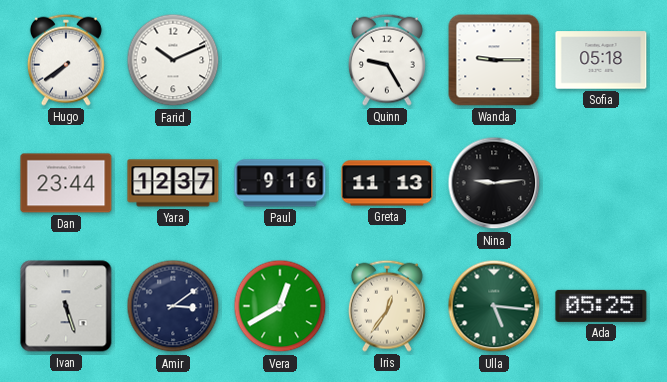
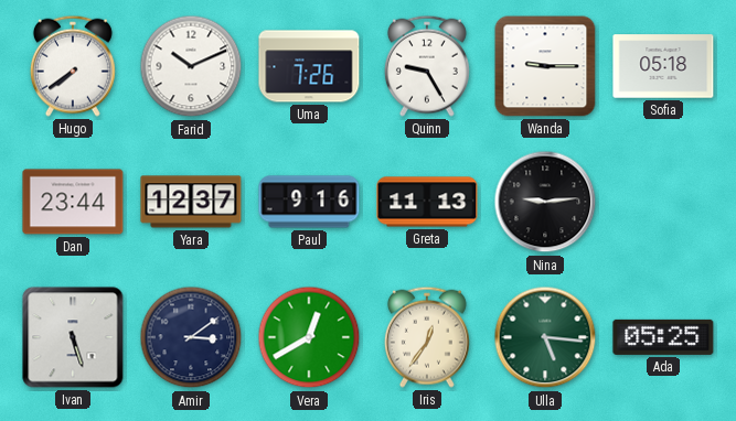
Uma: none -> 7:26 (309, 66)
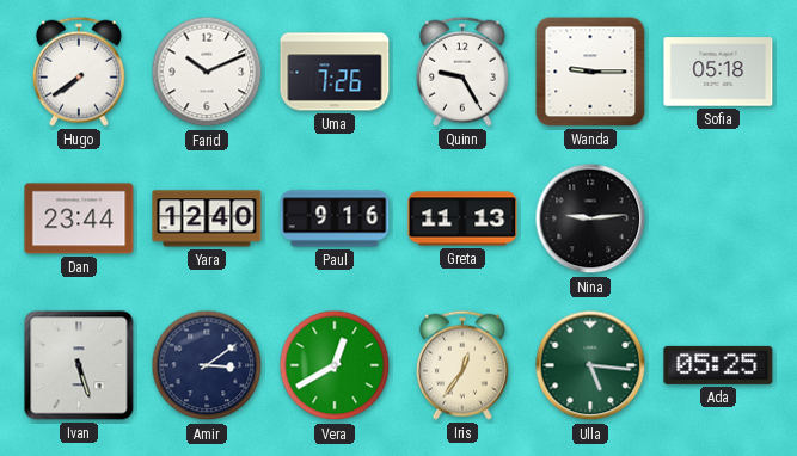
Yara: 12:37 -> 12:40 (207, 218)
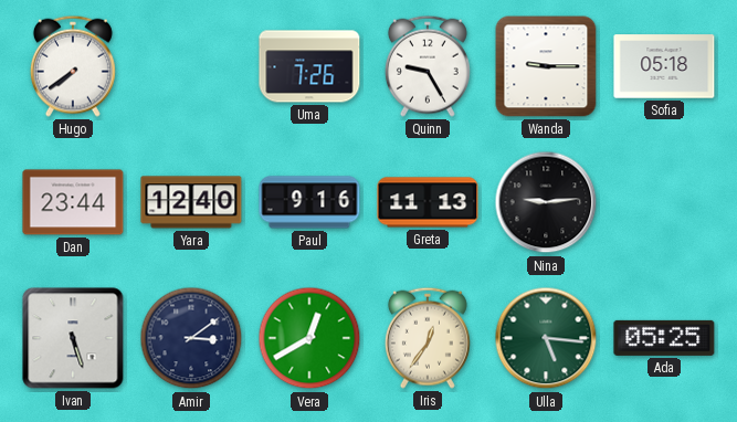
Farid: 10:11 -> none (207, 72)
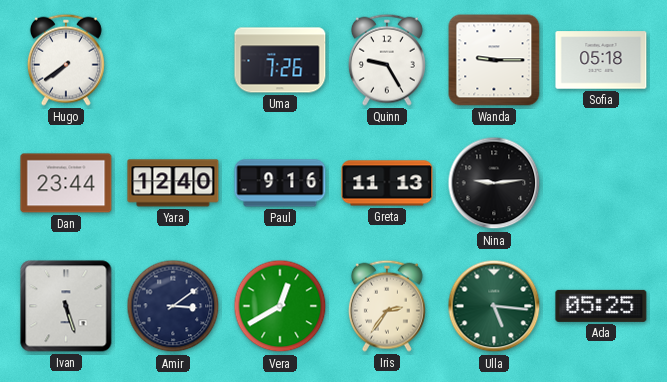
Iris: 12:36 -> 2:36 (387, 306)
